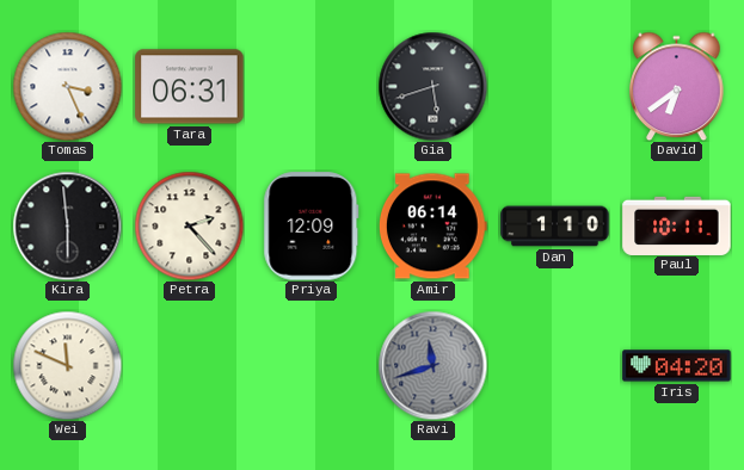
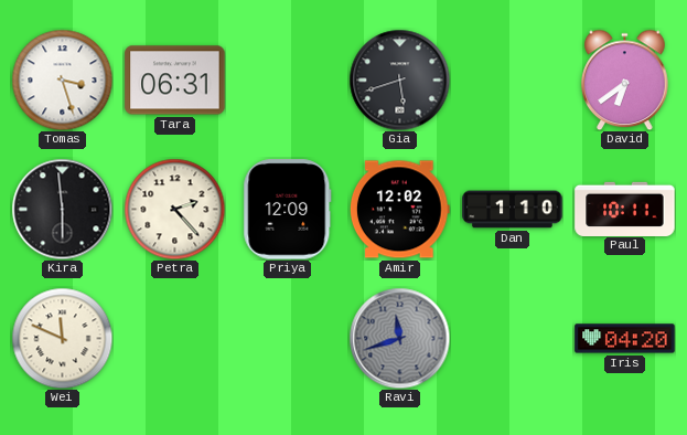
Tomas: 3:26 -> 3:27 (62, 79)
Amir: 06:14 -> 12:02 (399, 210)
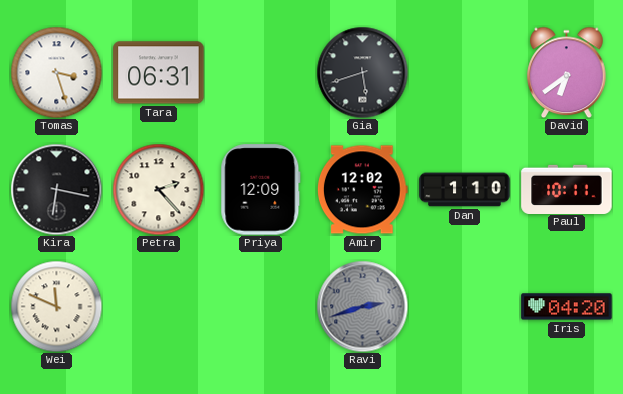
Kira: 5:59 -> 6:17 (56, 189)
Ravi: 11:42 -> 2:42 (362, 306)
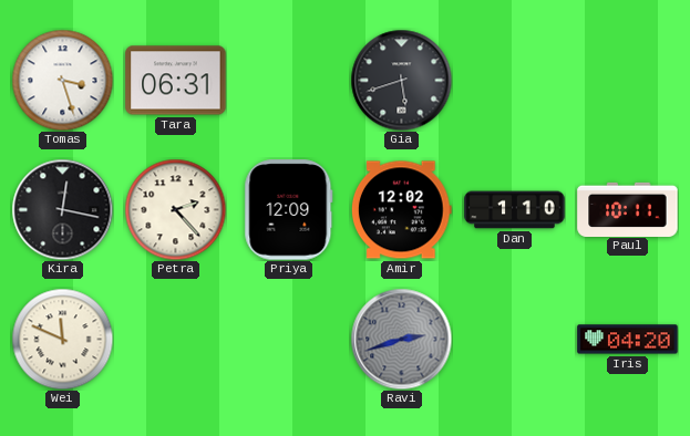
David: 6:39 -> none (567, 72)
Kira: 6:17 -> 12:17 (62, 209)
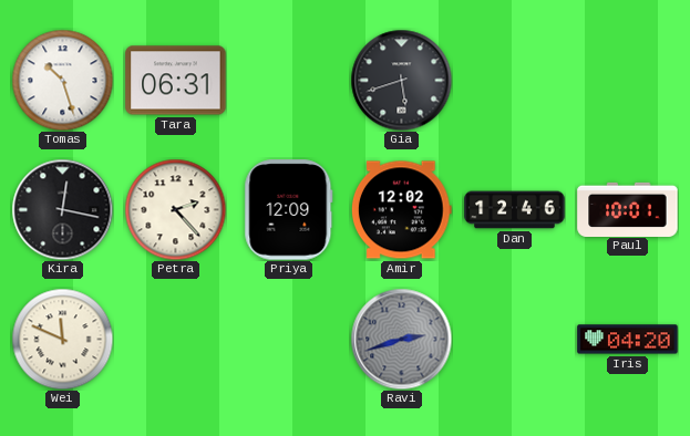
Tomas: 3:27 -> 10:27 (62, 80)
Dan: 1:10 -> 12:46 (515, 210)
Paul: 10:11 -> 10:01 (628, 209)
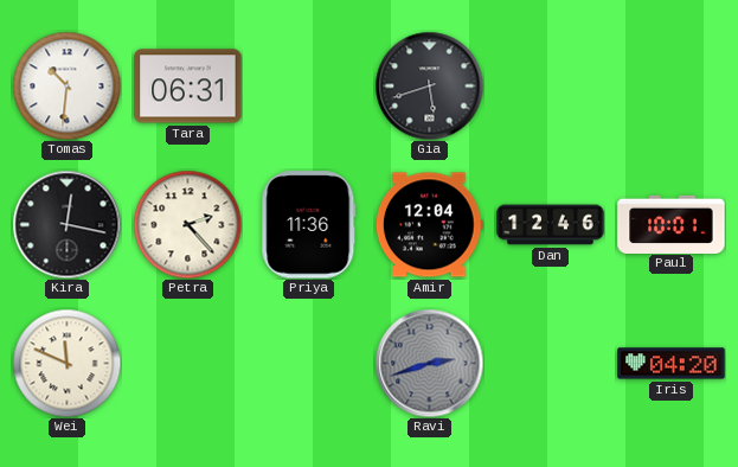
Tomas: 10:27 -> 10:31 (66, 85)
Priya: 12:09 -> 11:36 (309, 225)
Amir: 12:02 -> 12:04 (429, 225)
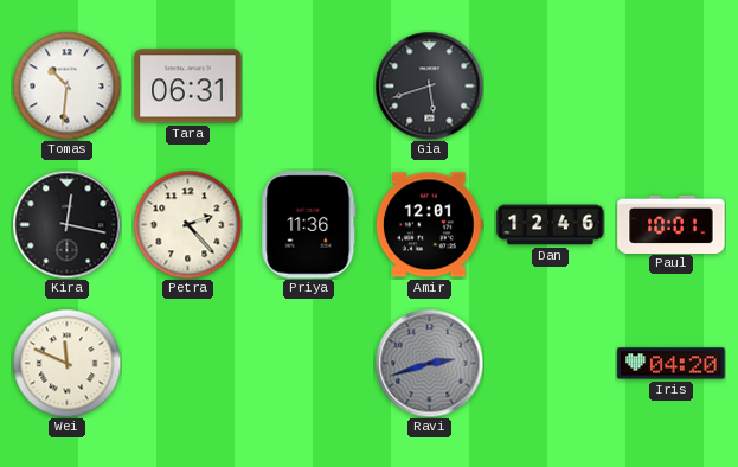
Amir: 12:04 -> 12:01 (429, 225)
